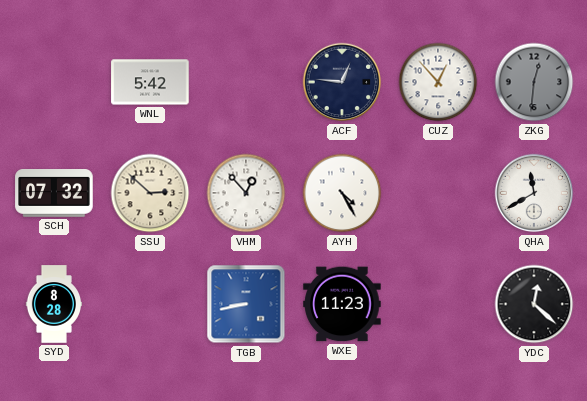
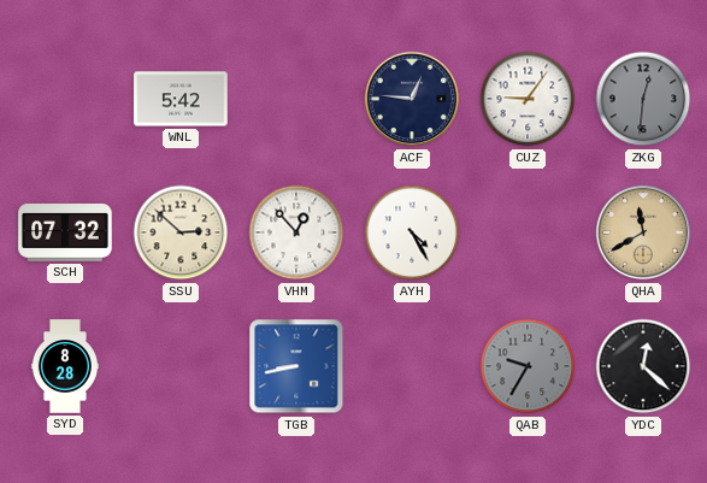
CUZ: 12:53 -> 9:06 (528, 99)
QHA dial: white -> champagne (643, 232)
WXE: 11:23 -> none (342, 304)
QAB: none -> 9:35 (528, 366)
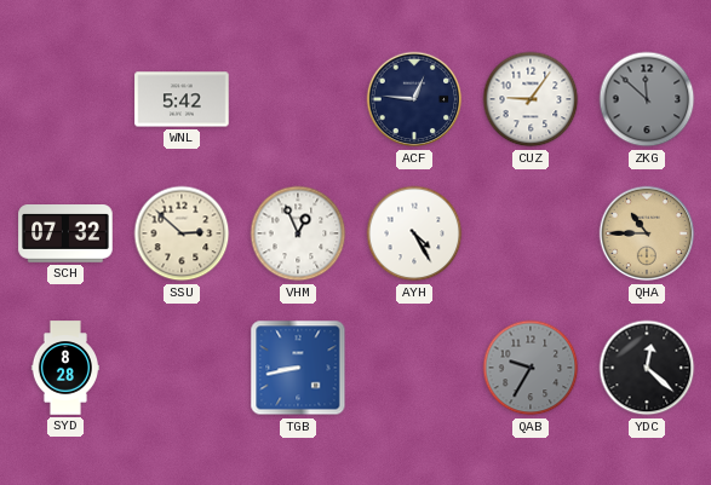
ZKG: 12:31 -> 11:52 (647, 99)
VHM: 12:53 -> 12:56 (298, 233)
QHA: 11:40 -> 10:45 (647, 233)
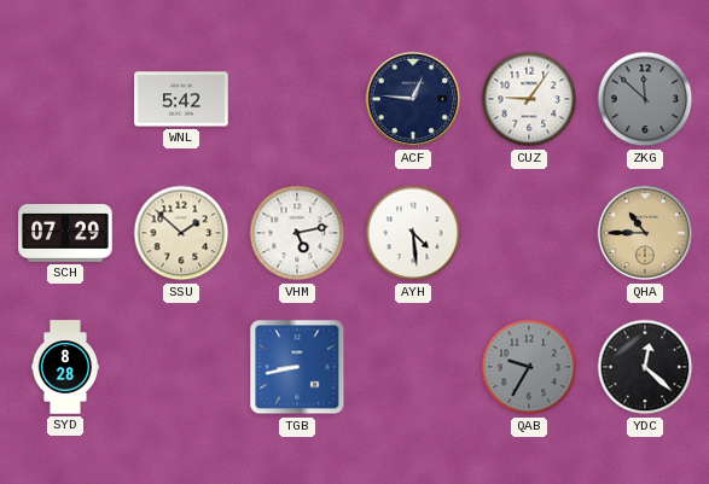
SCH: 07:32 -> 07:29 (65, 234)
SSU: 2:52 -> 1:52 (181, 233)
VHM: 12:56 -> 5:13 (297, 233)
AYH: 4:25 -> 4:29 (413, 233)
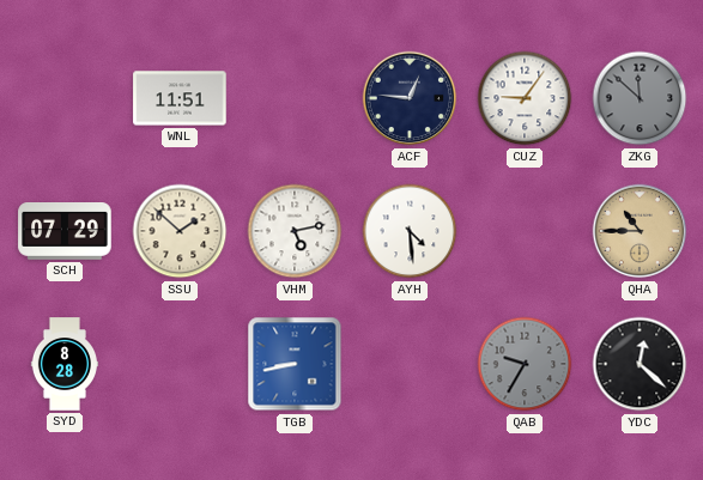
WNL: 5:42 -> 11:51 (180, 98)
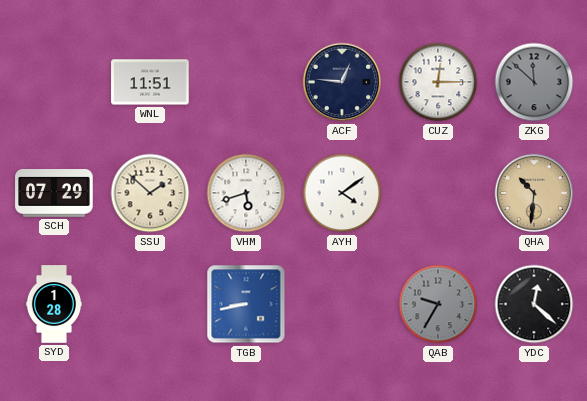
CUZ: 9:06 -> 12:15 (438, 82)
VHM: 5:13 -> 5:42 (246, 193)
AYH: 4:29 -> 4:09 (342, 193)
QHA: 10:45 -> 10:31 (534, 193)
SYD: 8:28 -> 1:28 (53, 304)
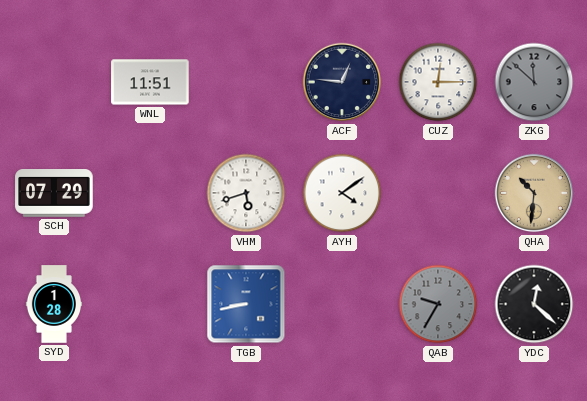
SSU: 1:52 -> none (150, 193)
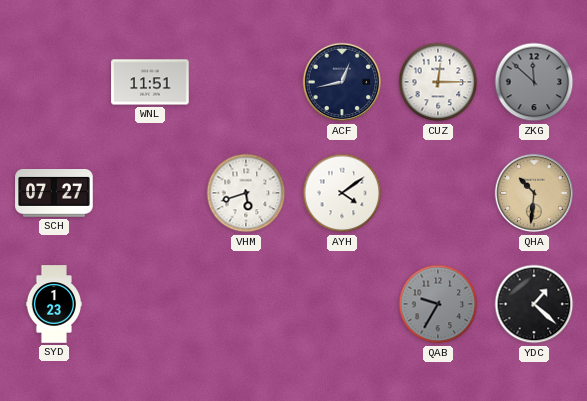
ACF: 12:46 -> 12:43 (342, 82)
SCH: 07:29 -> 07:27 (54, 194)
SYD: 1:28 -> 1:23 (53, 304)
TGB: 8:43 -> none (246, 304)
YDC: 12:22 -> 1:22 (534, 304)
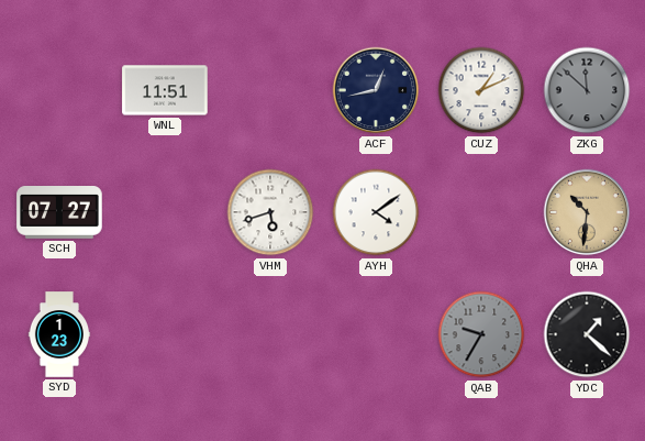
CUZ: 12:15 -> 1:11 (481, 90)
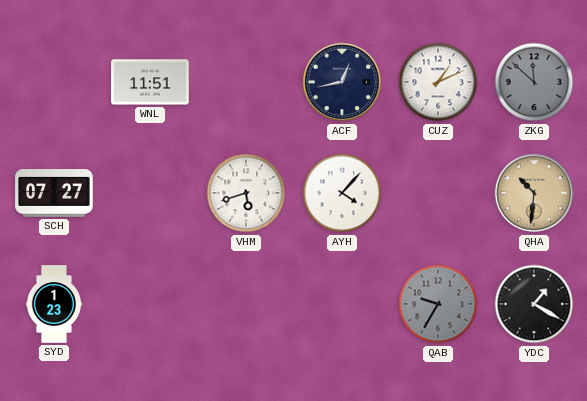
AYH: 4:09 -> 4:07 (342, 193)
YDC: 1:22 -> 1:20 (534, 304)
